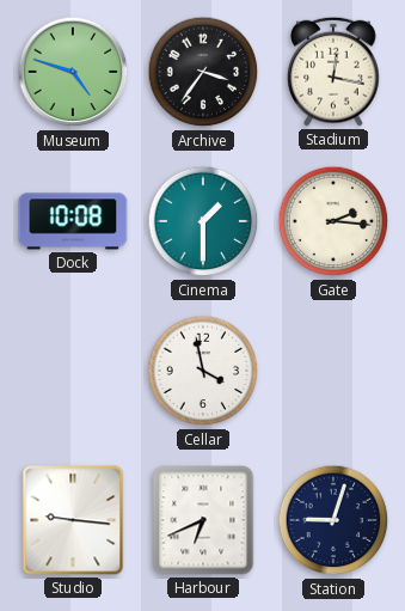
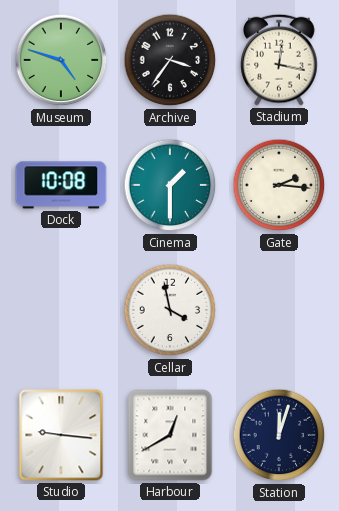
Harbour: 6:41 -> 12:40 (170, 435)
Station: 9:03 -> 12:03 (279, 435)
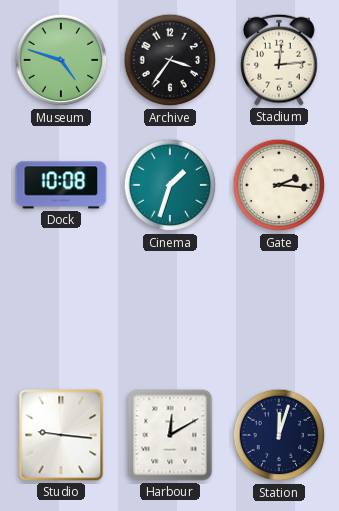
Stadium: 12:17 -> 12:14 (279, 60)
Cinema: 1:30 -> 1:33 (170, 185)
Cellar: 3:58 -> none (170, 310)
Harbour: 12:40 -> 12:10 (170, 435)
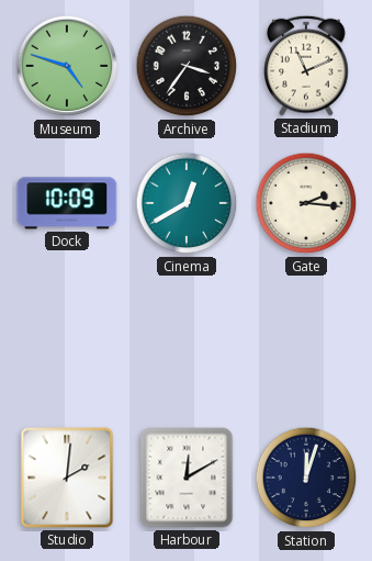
Stadium: 12:14 -> 11:11 (306, 66)
Dock: 10:08 -> 10:09 (67, 203)
Cinema: 1:33 -> 12:40 (187, 203)
Studio: 9:16 -> 2:01 (67, 478)
